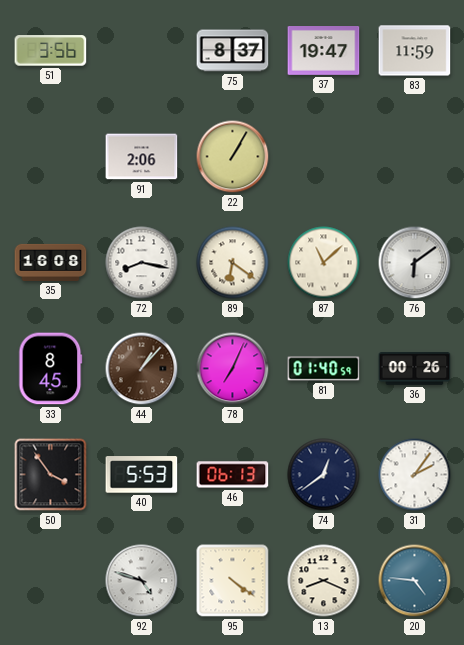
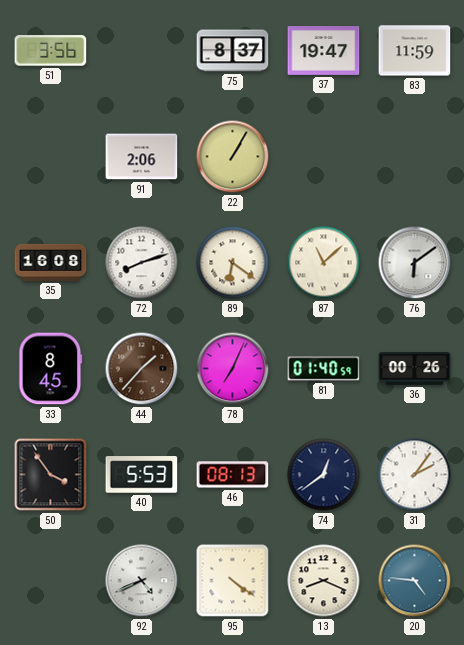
72: 8:17 -> 8:12 (142, 263)
44: 1:07 -> 1:37 (142, 369)
46: 06:13 -> 08:13 (233, 475)
92: 4:48 -> 4:41 (142, 581)
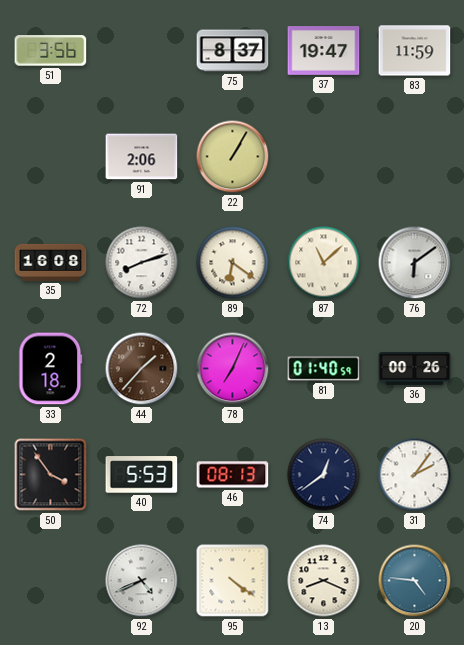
33: 8:45 -> 2:18 (51, 369)
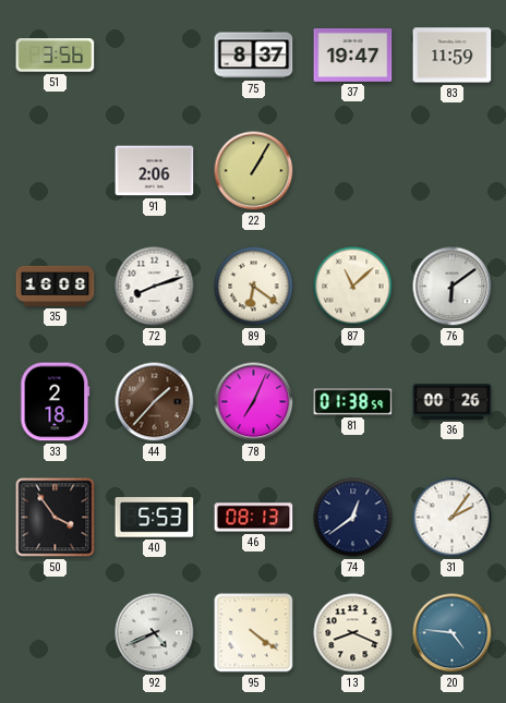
81: 01:40 -> 01:38 (353, 402)
